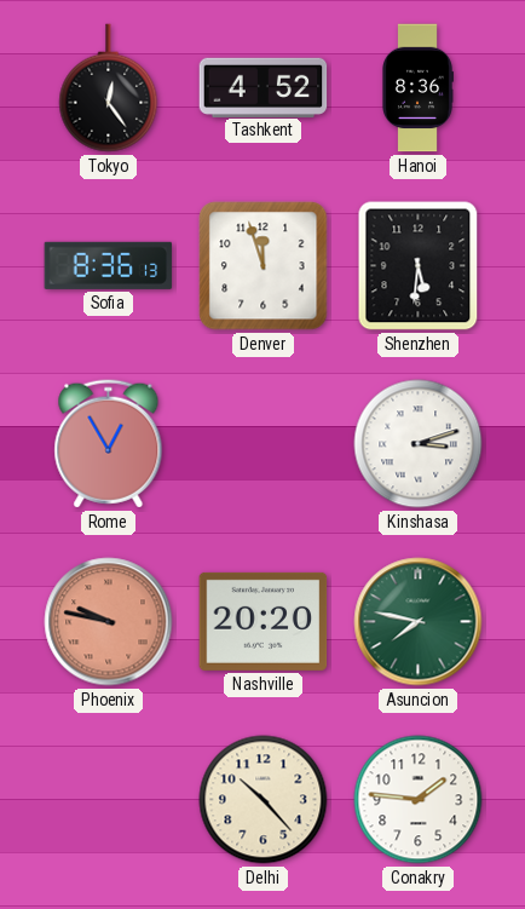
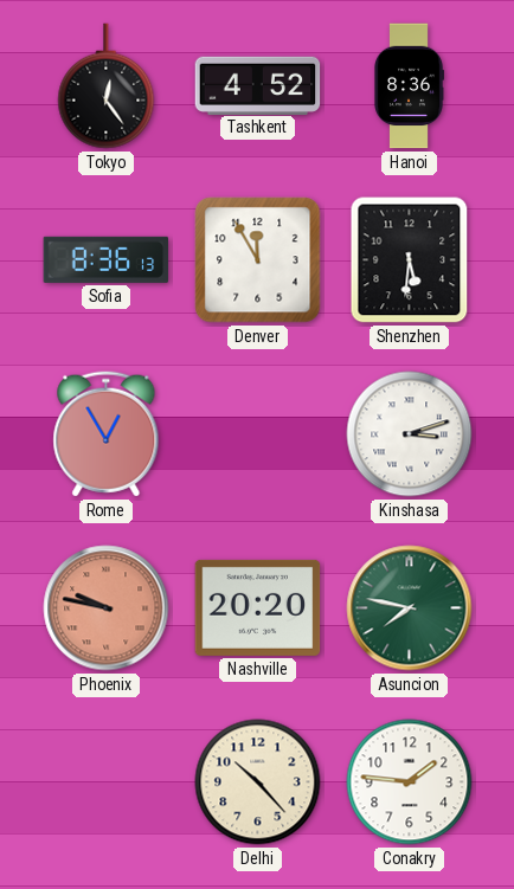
Denver: 11:57 -> 11:55 (258, 260)
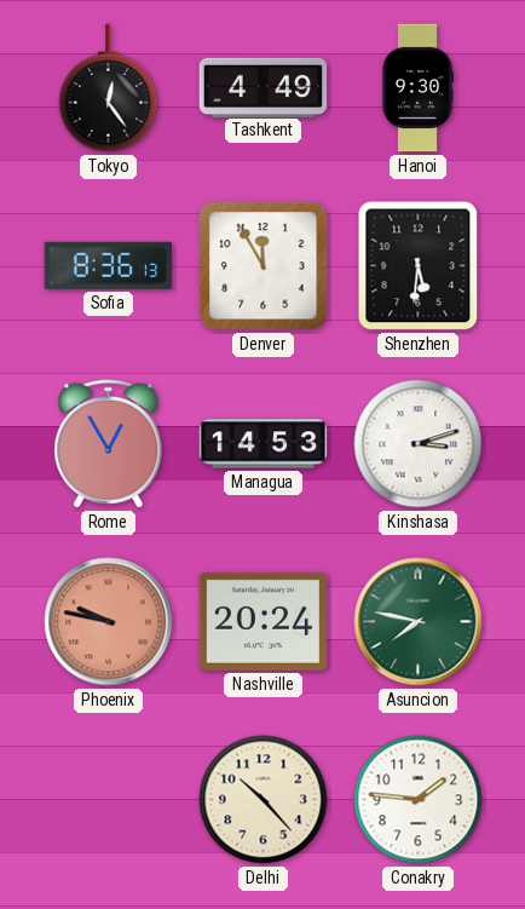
Tashkent: 4:52 -> 4:49 (264, 87)
Hanoi: 8:36 -> 9:30 (417, 88)
Managua: none -> 14:53 (264, 444)
Nashville: 20:20 -> 20:24 (264, 621)
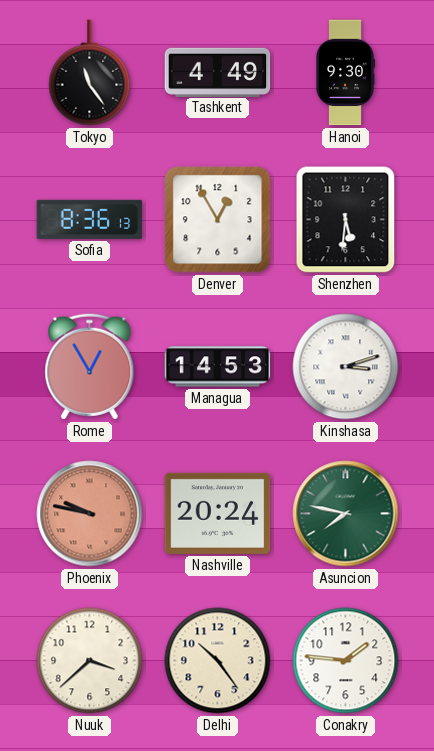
Tokyo: 12:24 -> 11:24 (90, 73)
Denver: 11:55 -> 12:55 (218, 220)
Nuuk: none -> 3:38 (90, 661)
Delhi: 10:23 -> 10:24 (218, 661)
